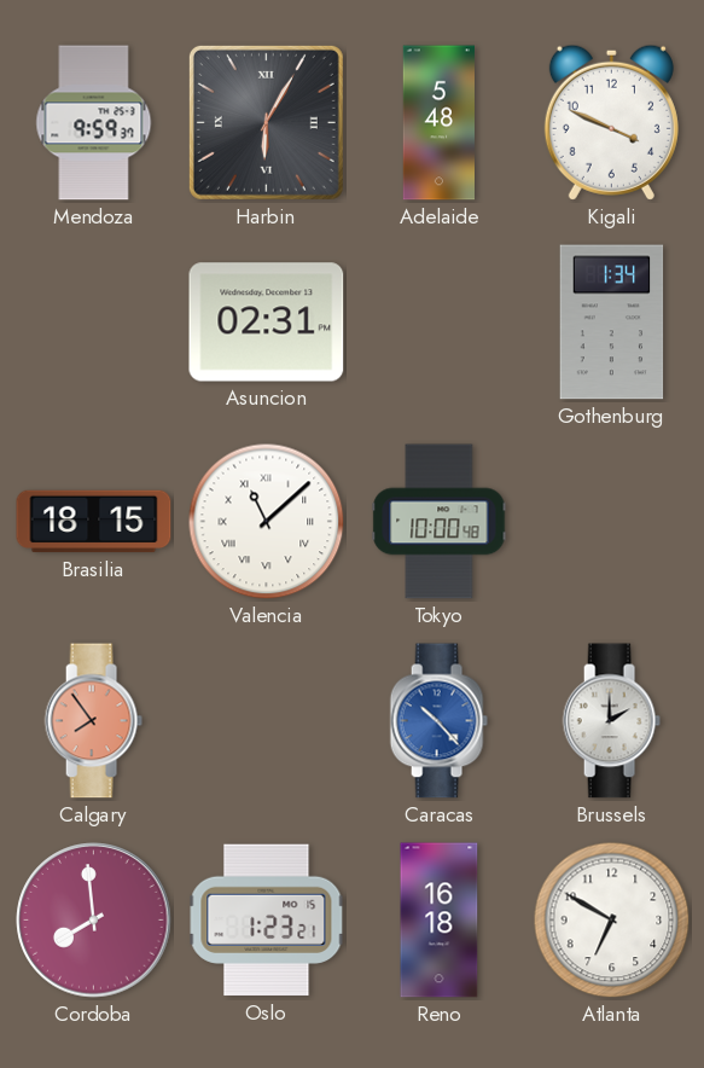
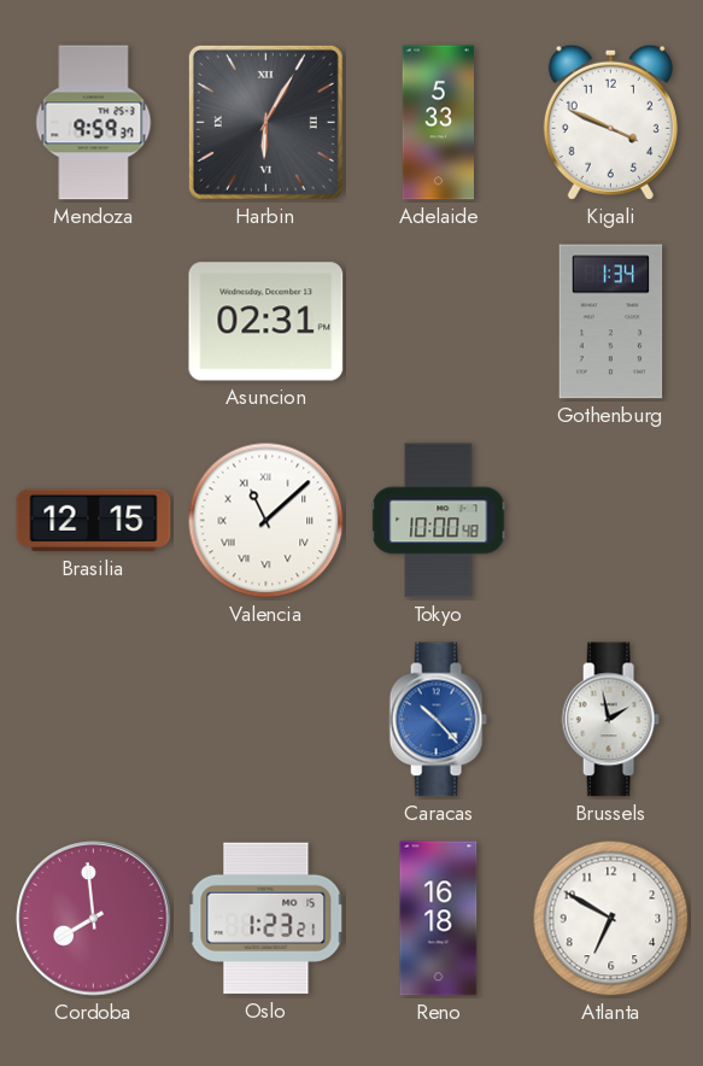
Adelaide: 5:48 -> 5:33 (438, 123)
Brasilia: 18:15 -> 12:15 (94, 521)
Calgary: 7:54 -> none (93, 721)
Brussels: 2:00 -> 1:58 (610, 720)
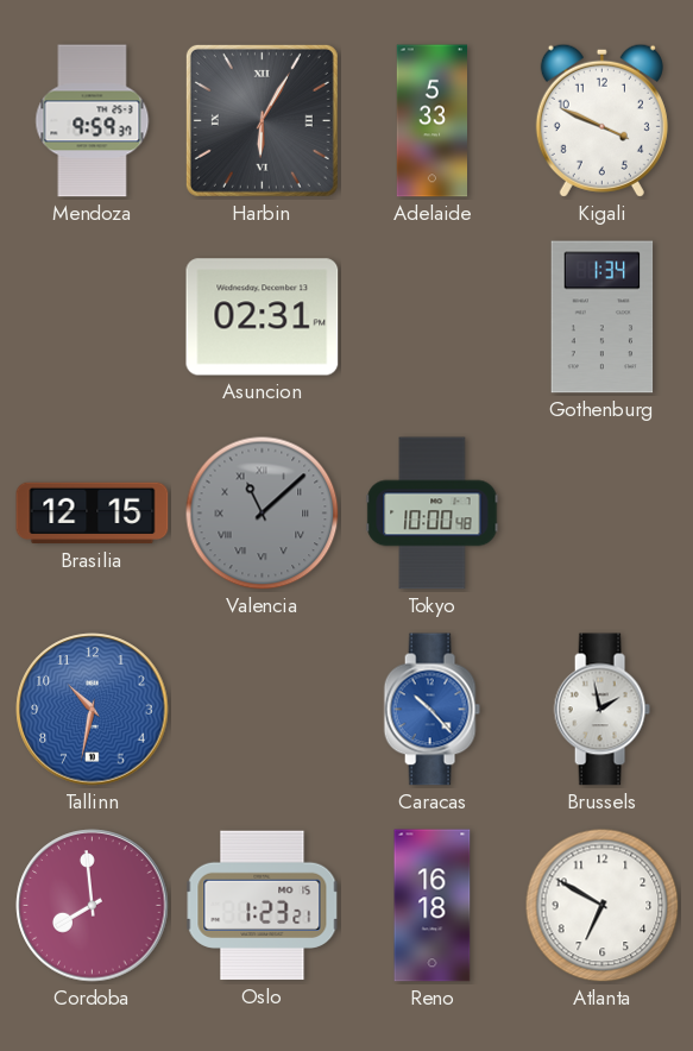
Valencia dial: white -> grey (263, 514)
Tallinn: none -> 10:32 (93, 710)
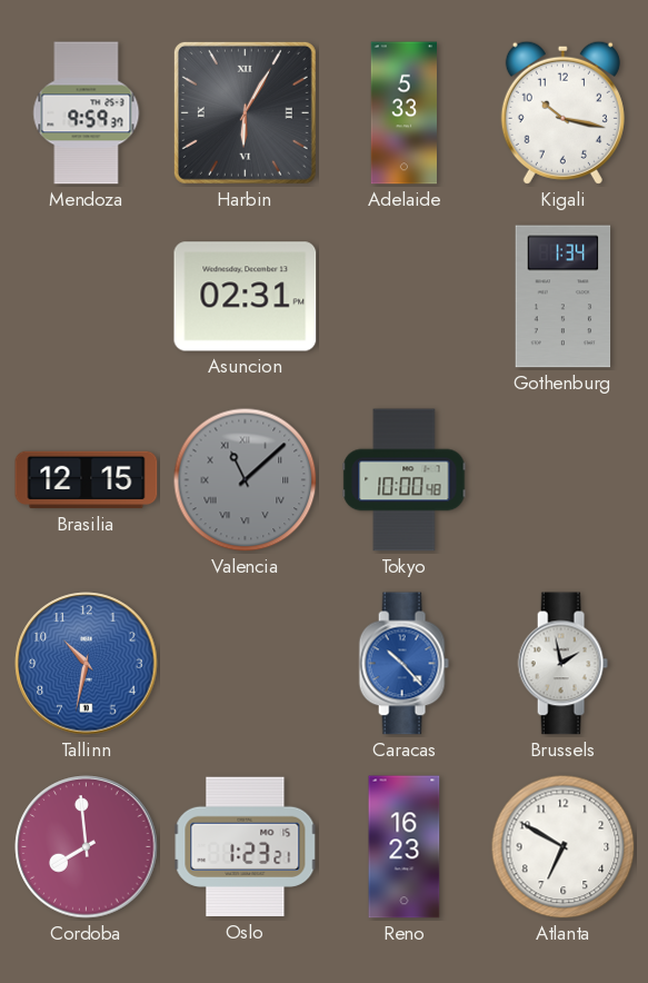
Kigali: 3:49 -> 10:17 (562, 112)
Reno: 16:18 -> 16:23 (405, 847)
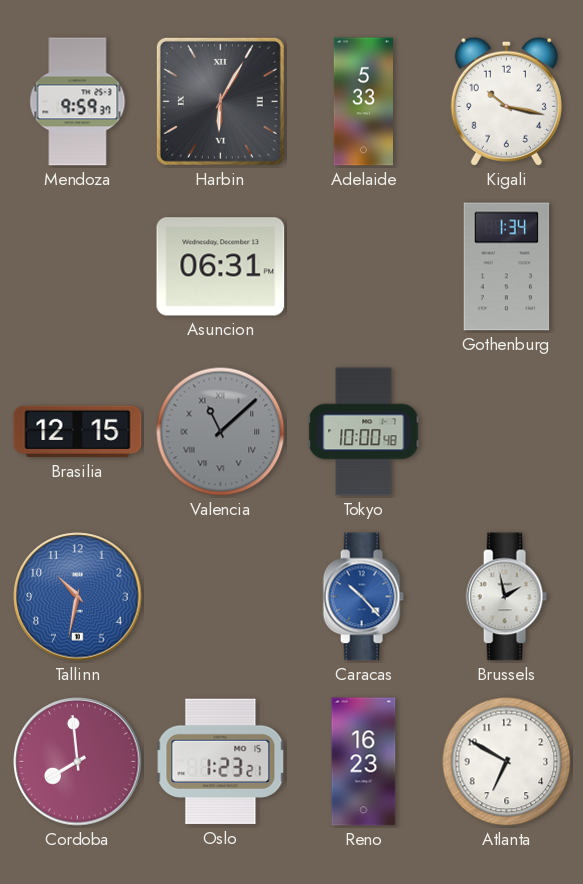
Asuncion: 02:31 -> 06:31 (221, 267)
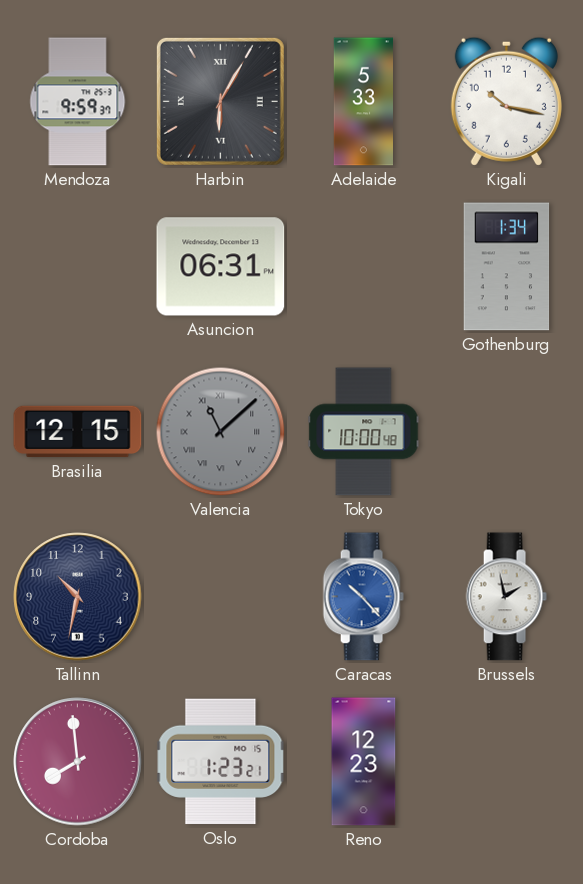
Tallinn dial: blue -> navy (78, 597)
Reno: 16:23 -> 12:23 (364, 762)
Atlanta: 6:50 -> none (507, 762)
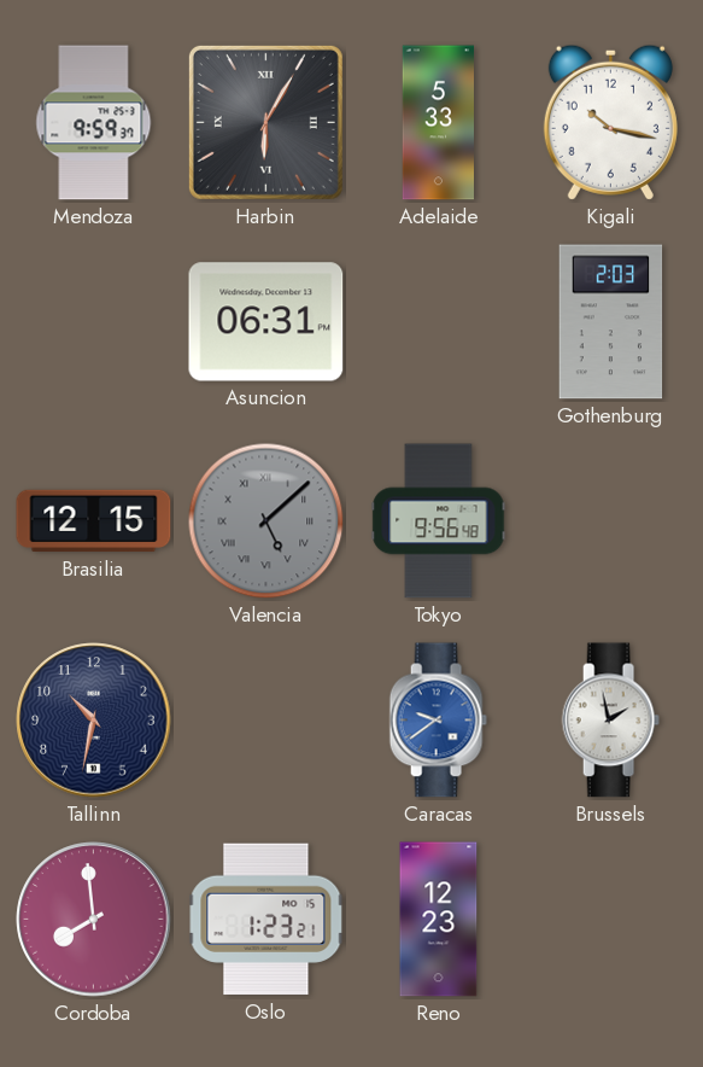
Gothenburg: 1:34 -> 2:03 (611, 322)
Valencia: 11:08 -> 5:08 (266, 521)
Tokyo: 10:00 -> 9:56 (439, 521)
Caracas: 10:23 -> 9:39 (438, 721)
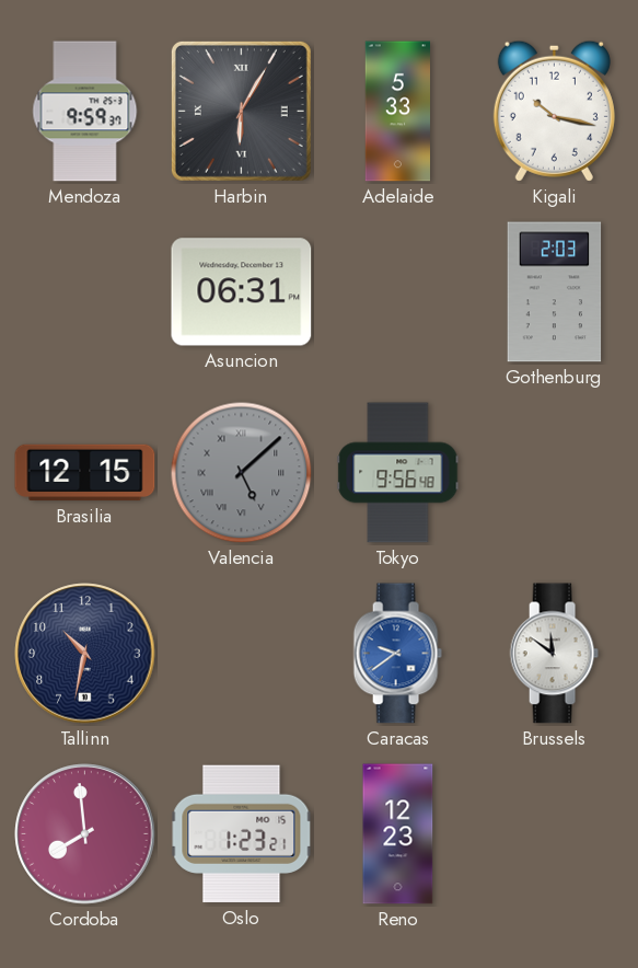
Brussels: 1:58 -> 11:51 (554, 654)
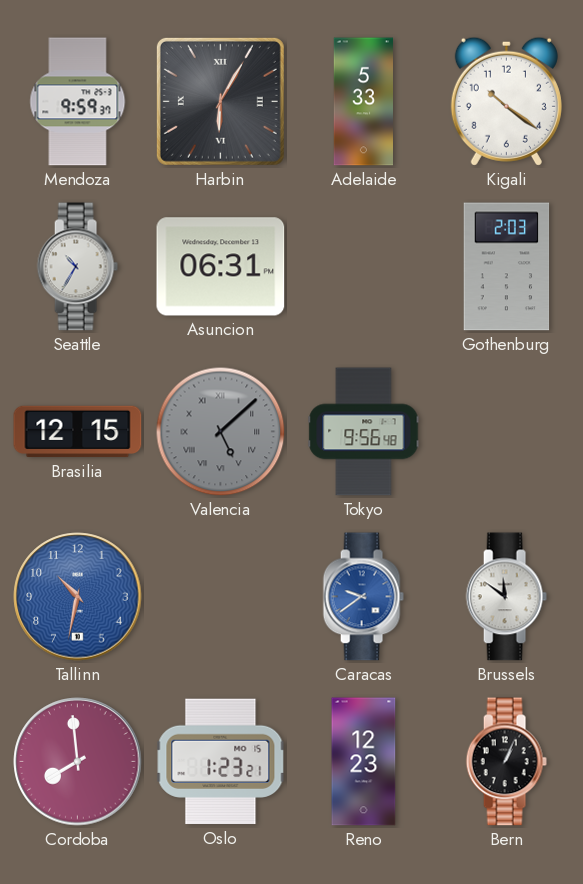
Kigali: 10:17 -> 10:21 (506, 101)
Seattle: none -> 10:35 (77, 267)
Tallinn dial: navy -> blue (78, 597)
Bern: none -> 1:04 (506, 762)
